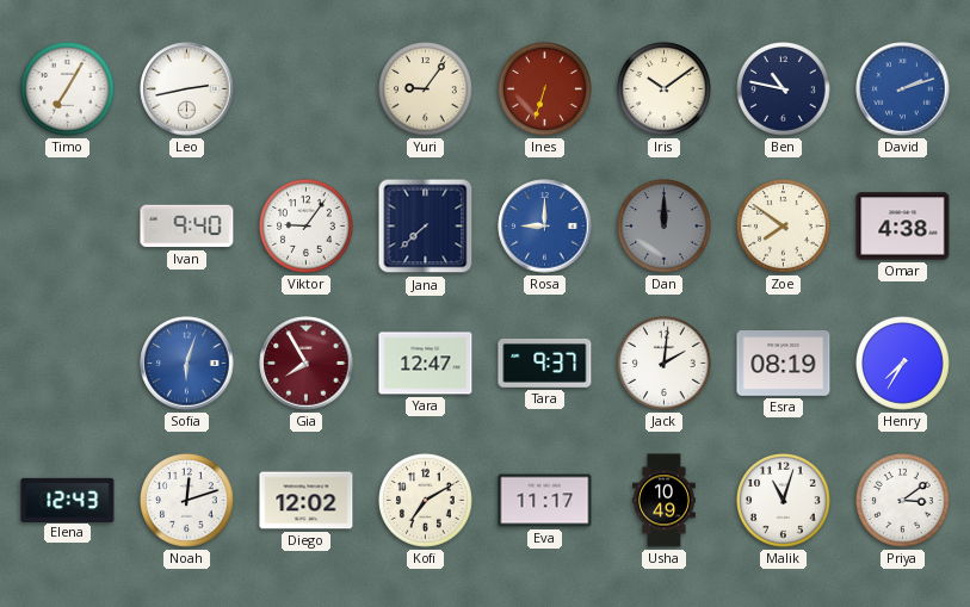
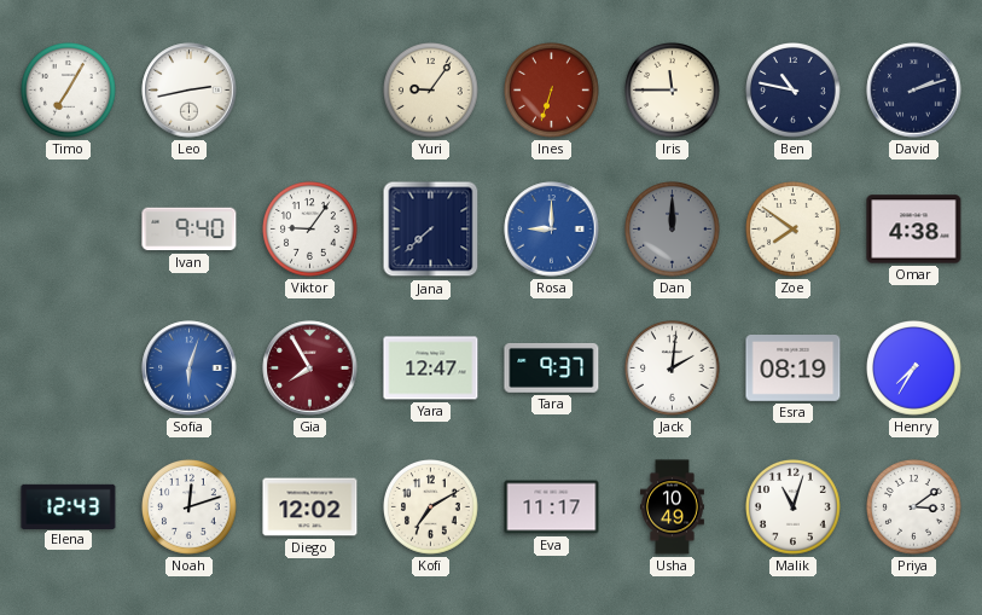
Iris: 10:09 -> 11:45 (673, 91)
David dial: blue -> navy (914, 91)
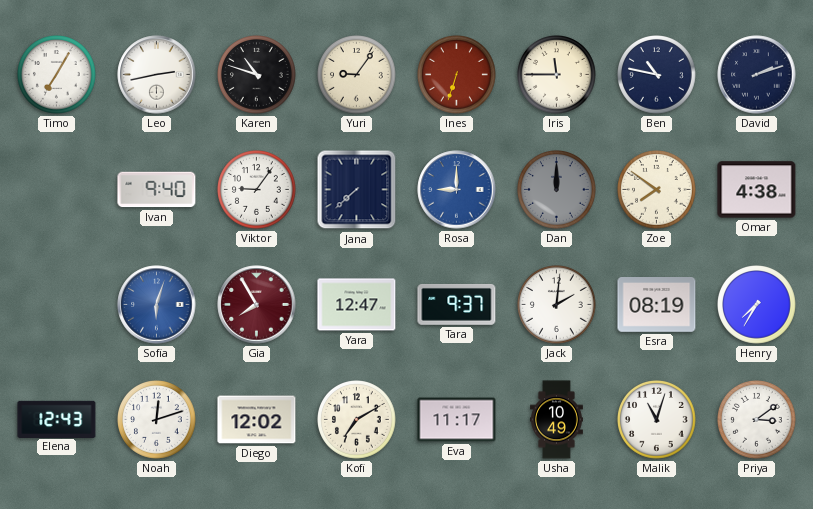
Karen: none -> 10:48 (257, 75)
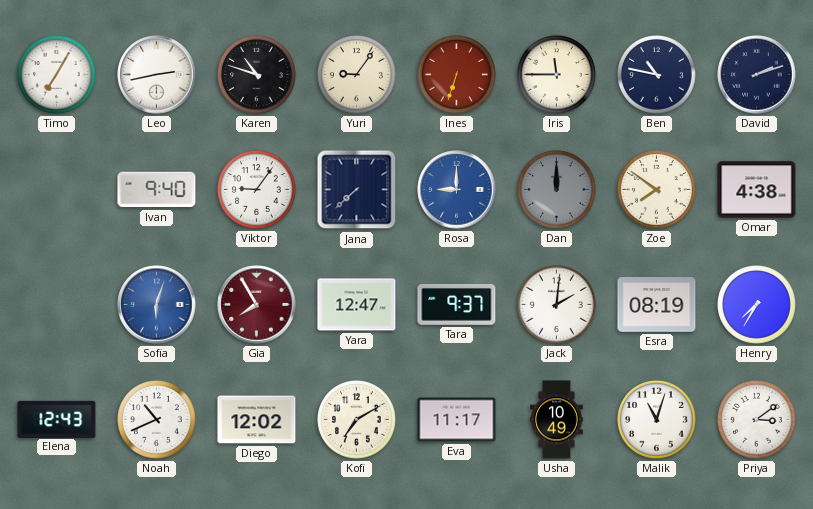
Noah: 12:12 -> 10:41 (157, 420)
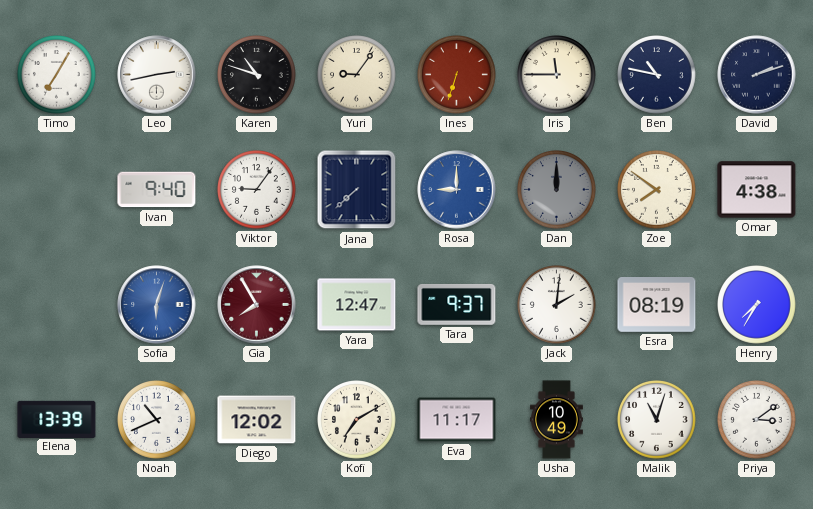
Elena: 12:43 -> 13:39 (57, 419)
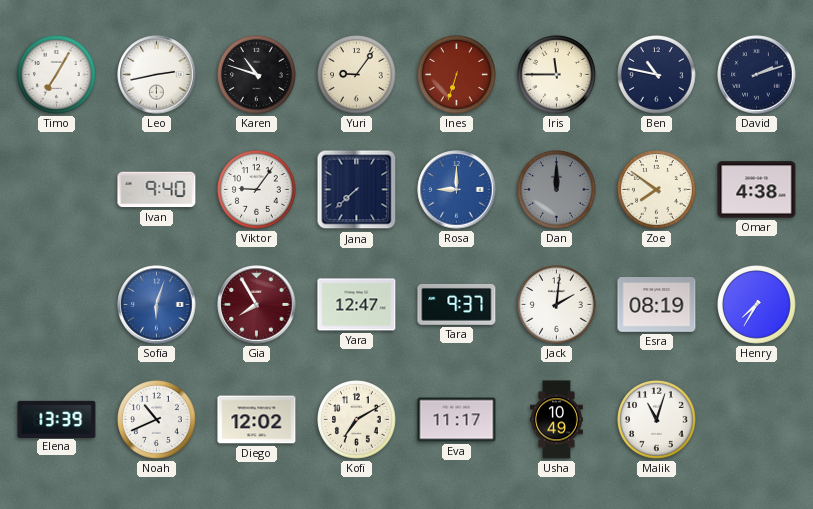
Priya: 3:09 -> none (757, 420)
